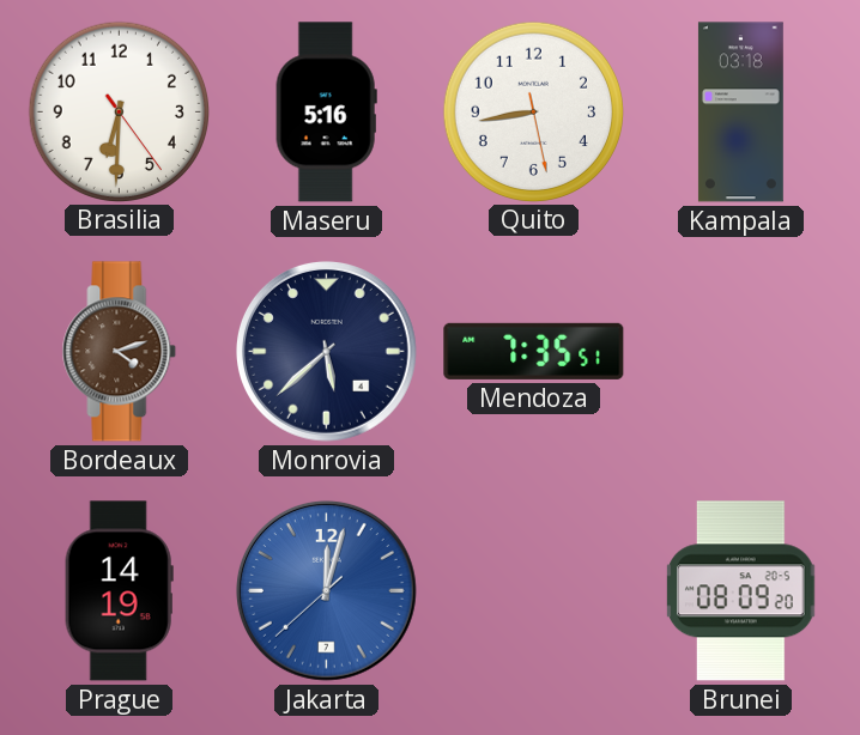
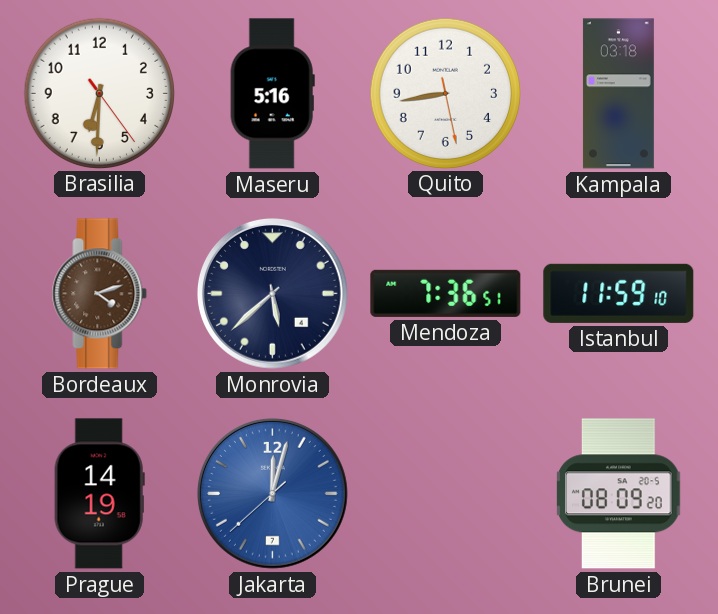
Mendoza: 7:35 -> 7:36 (446, 293)
Istanbul: none -> 11:59 (619, 293)
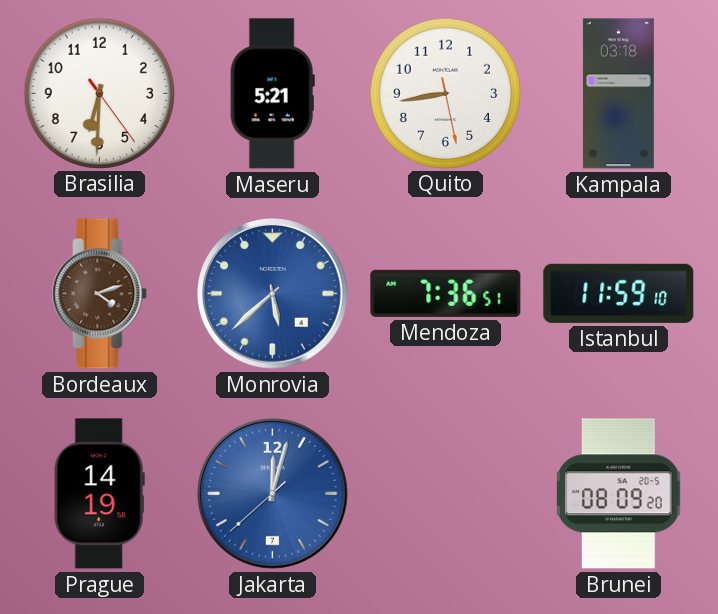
Maseru: 5:16 -> 5:21 (272, 94)
Monrovia dial: navy -> blue (272, 293)
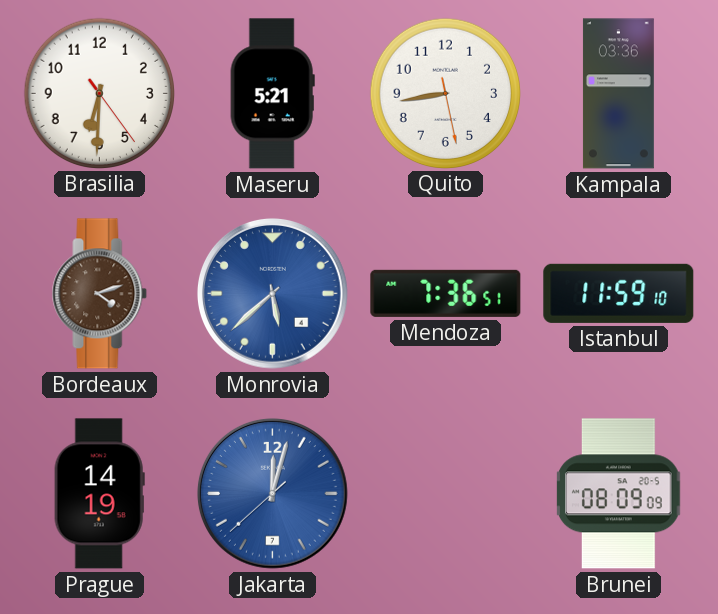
Kampala: 03:18 -> 03:36 (618, 94)
Brunei: 08:09:20 -> 08:09:09 (619, 494)
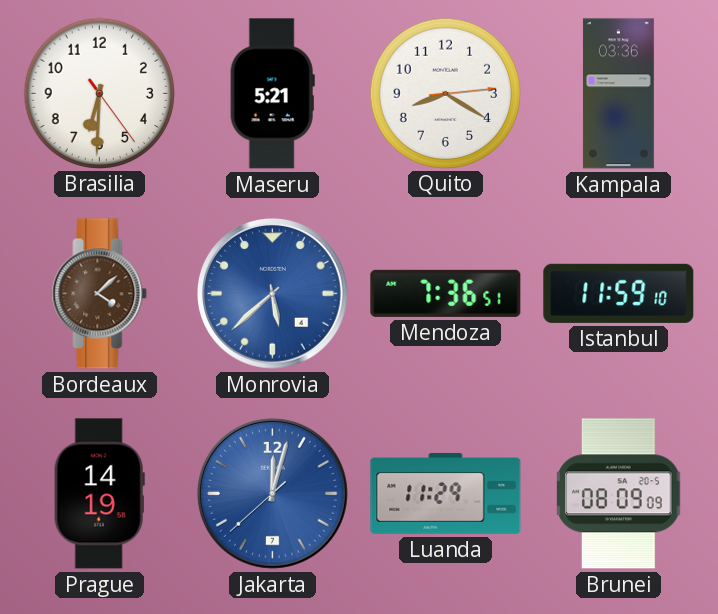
Quito: 8:43 -> 8:20 (445, 93)
Bordeaux: 4:12 -> 4:08 (100, 294)
Luanda: none -> 11:29 (446, 494)
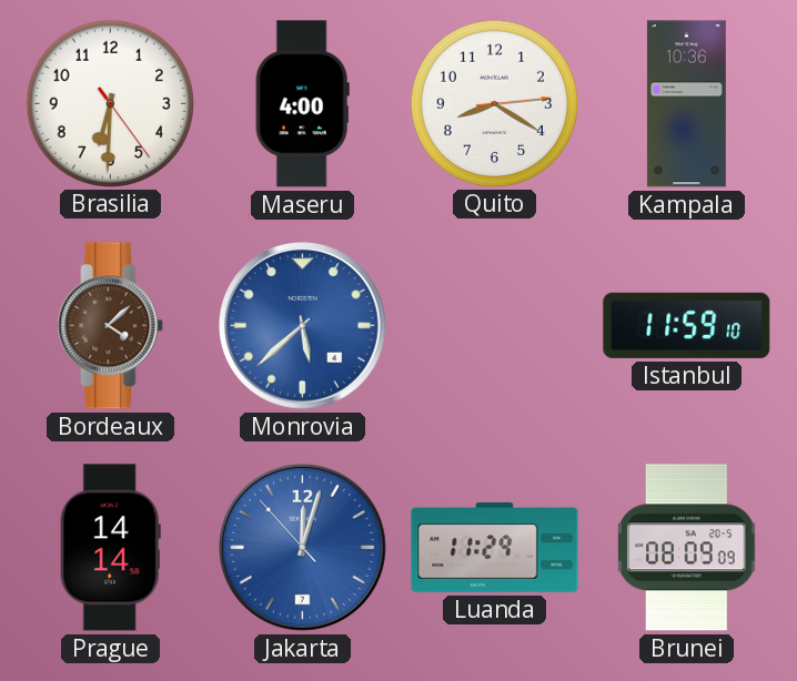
Maseru: 5:21 -> 4:00 (302, 104)
Kampala: 03:36 -> 10:36 (686, 104)
Mendoza: 7:36 -> none (446, 293)
Prague: 14:19 -> 14:14 (110, 548)
Jakarta: 12:02:38 -> 12:02:53 (302, 547)
